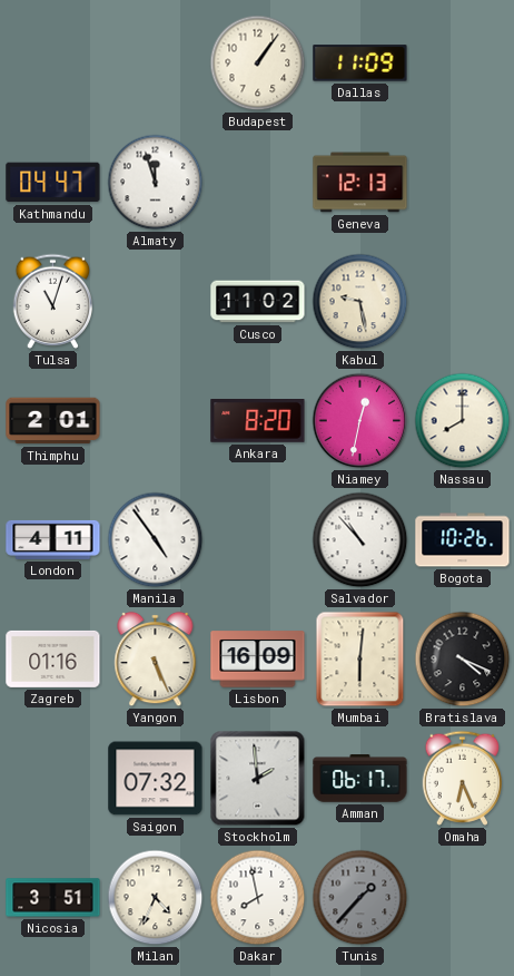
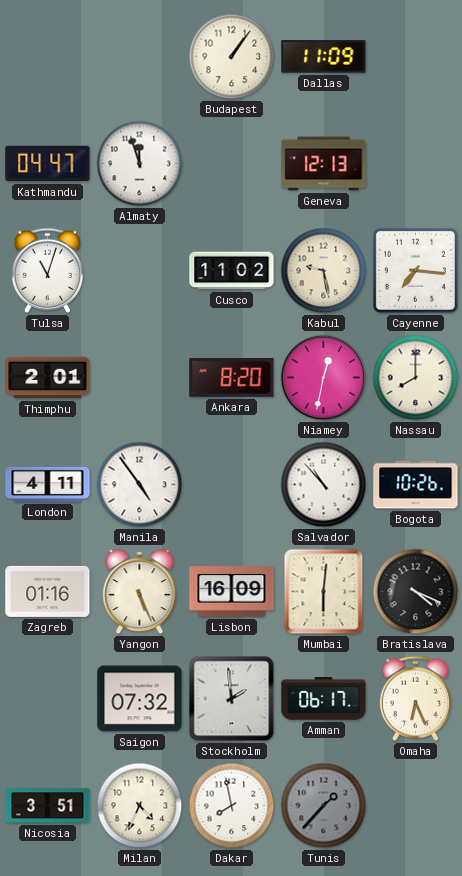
Cayenne: none -> 7:16 (415, 270)
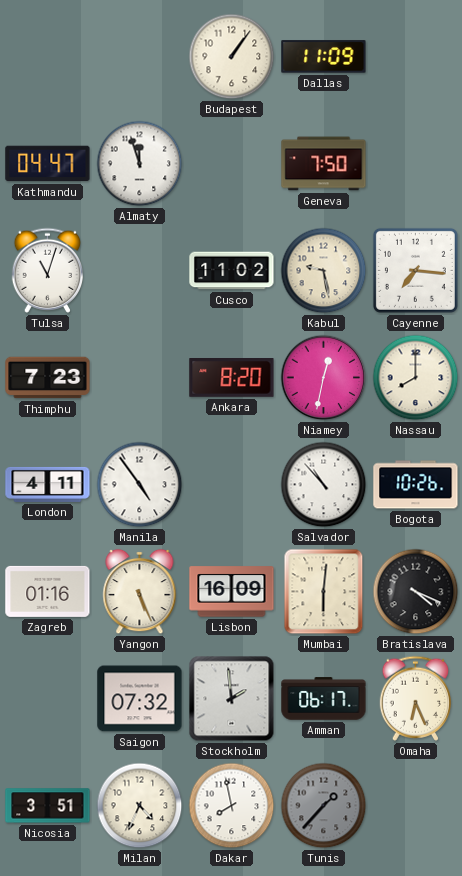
Geneva: 12:13 -> 7:50 (324, 164)
Thimphu: 2:01 -> 7:23 (48, 378)
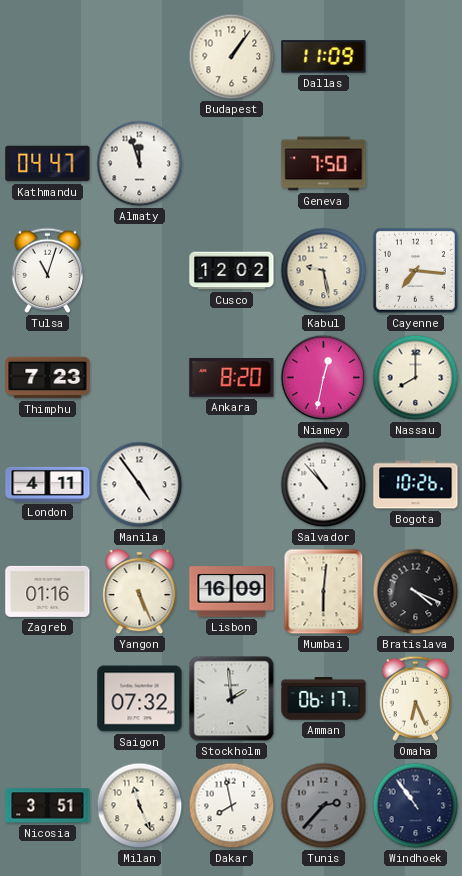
Cusco: 11:02 -> 12:02 (232, 271)
Milan: 4:34 -> 11:26 (140, 806)
Tunis: 1:37 -> 2:37 (324, 806)
Windhoek: none -> 10:54 (416, 806)
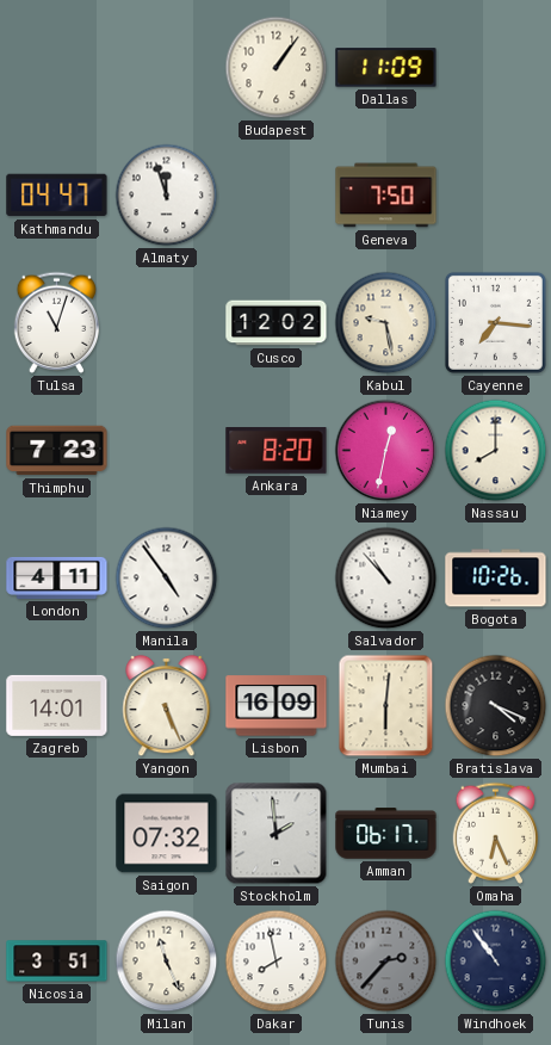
Zagreb: 01:16 -> 14:01 (57, 705)
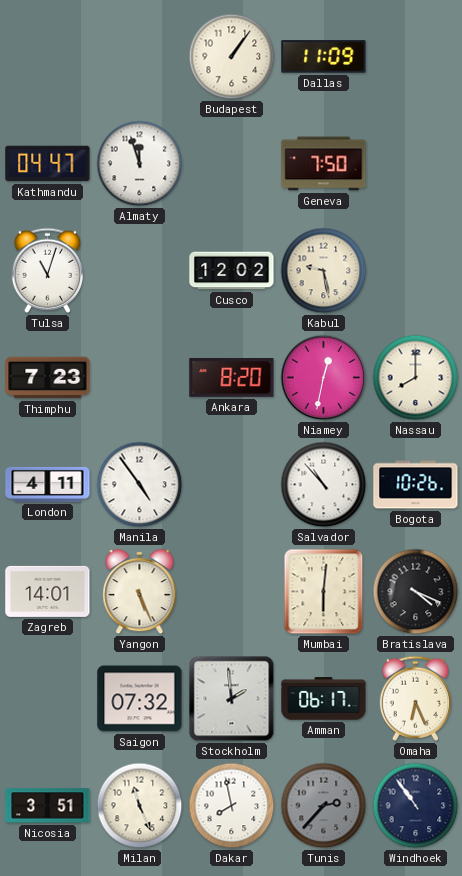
Cayenne: 7:16 -> none (495, 322)
Lisbon: 16:09 -> none (277, 706)
